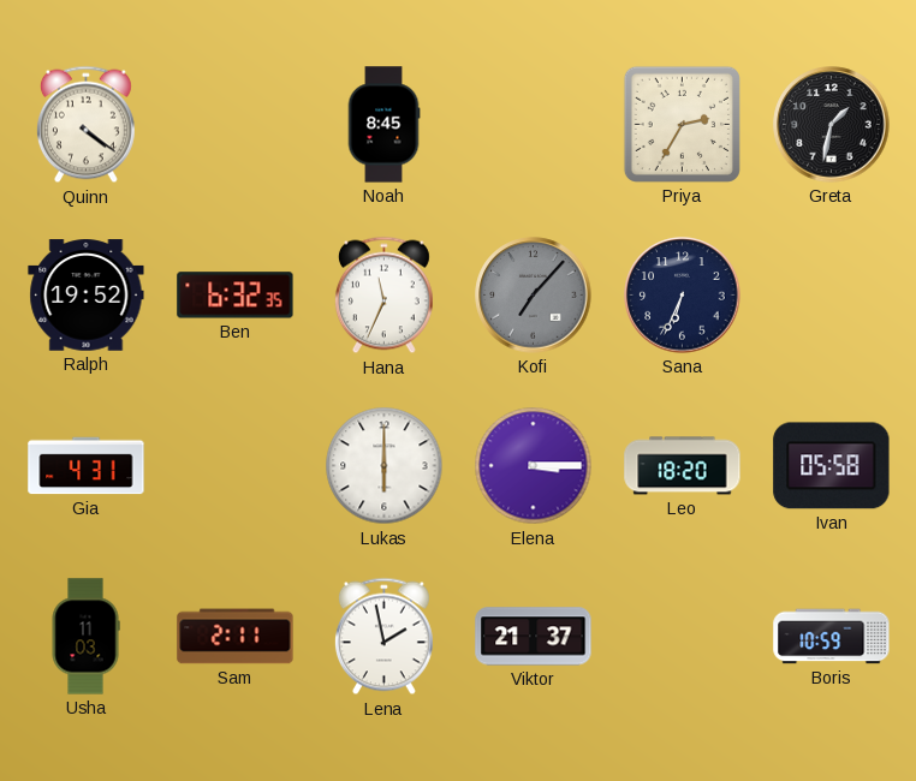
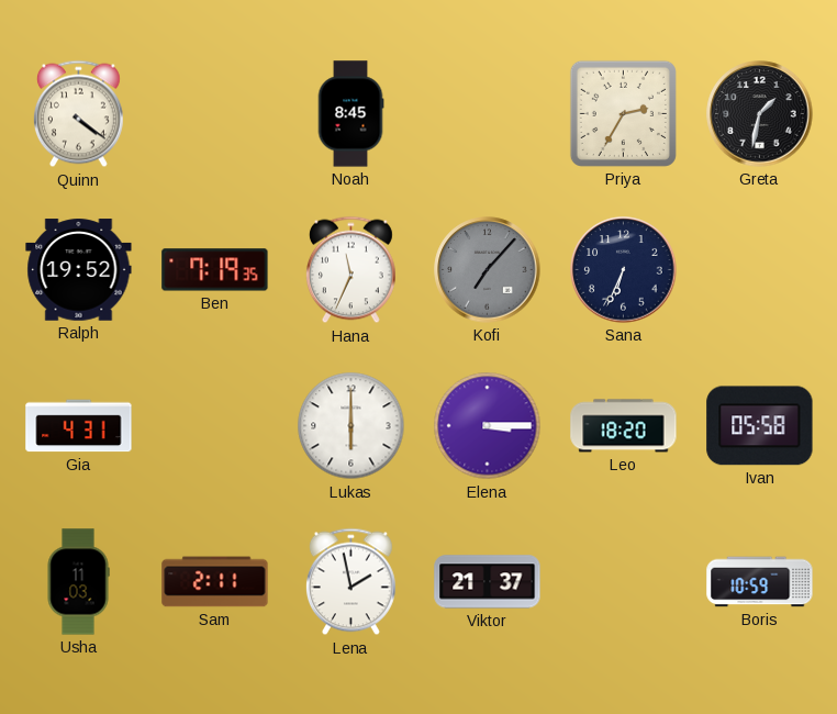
Ben: 6:32 -> 7:19 (215, 270)
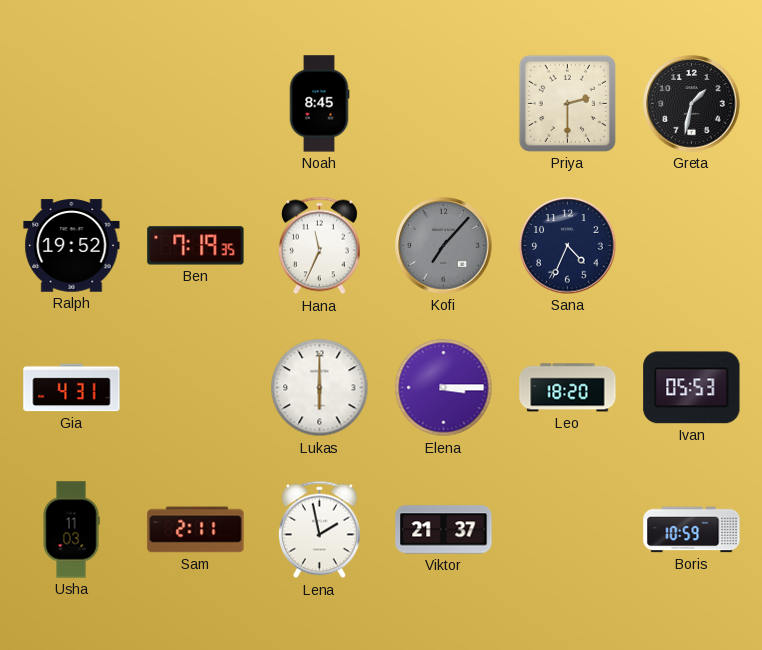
Quinn: 4:21 -> none (78, 114)
Priya: 2:35 -> 2:30 (567, 103)
Sana: 6:34 -> 4:34 (568, 246)
Ivan: 05:58 -> 05:53 (692, 388)
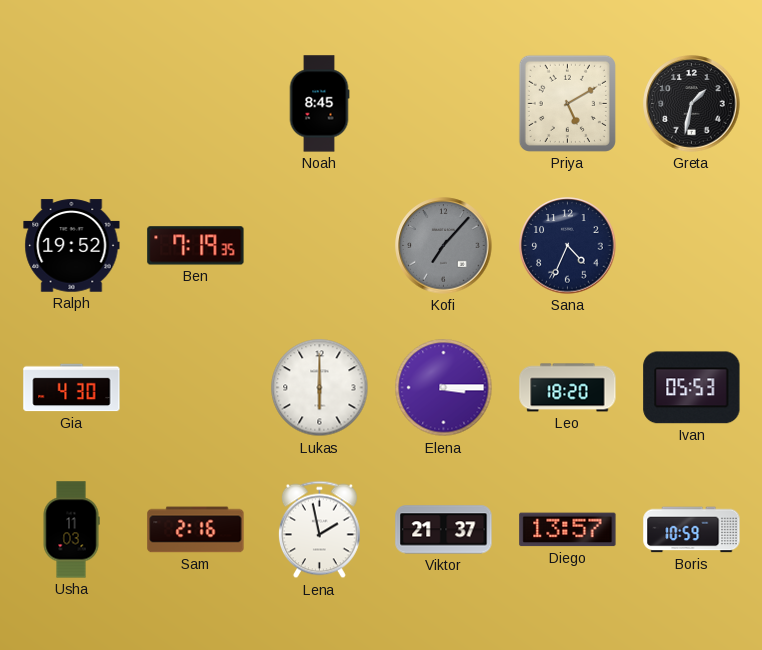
Priya: 2:30 -> 5:10 (567, 103)
Hana: 11:34 -> none (319, 246)
Gia: 4:31 -> 4:30 (72, 388)
Sam: 2:11 -> 2:16 (196, 530)
Diego: none -> 13:57 (568, 530)
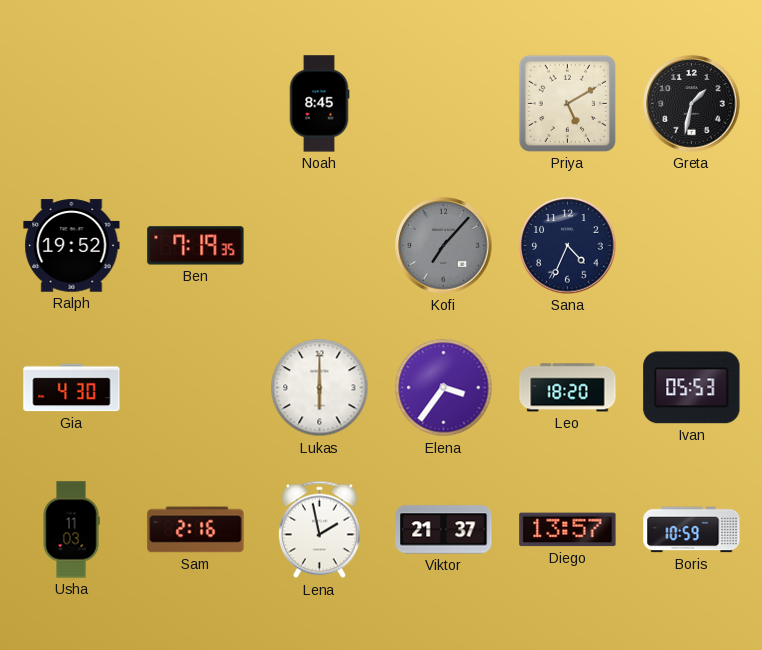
Elena: 3:15 -> 3:36 (444, 388)
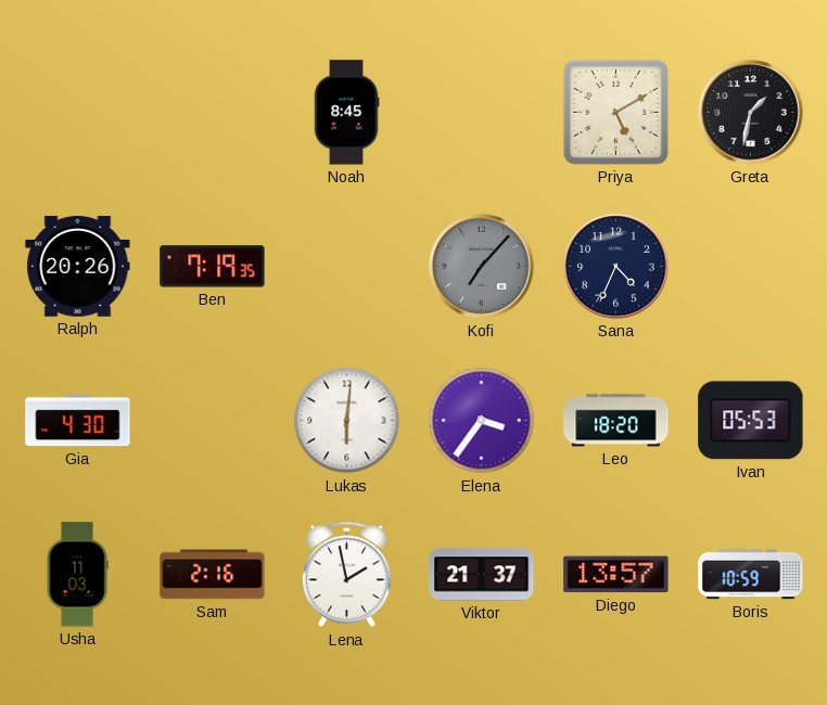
Ralph: 19:52 -> 20:26 (78, 267)
Lukas: 6:00 -> 6:01 (347, 421)
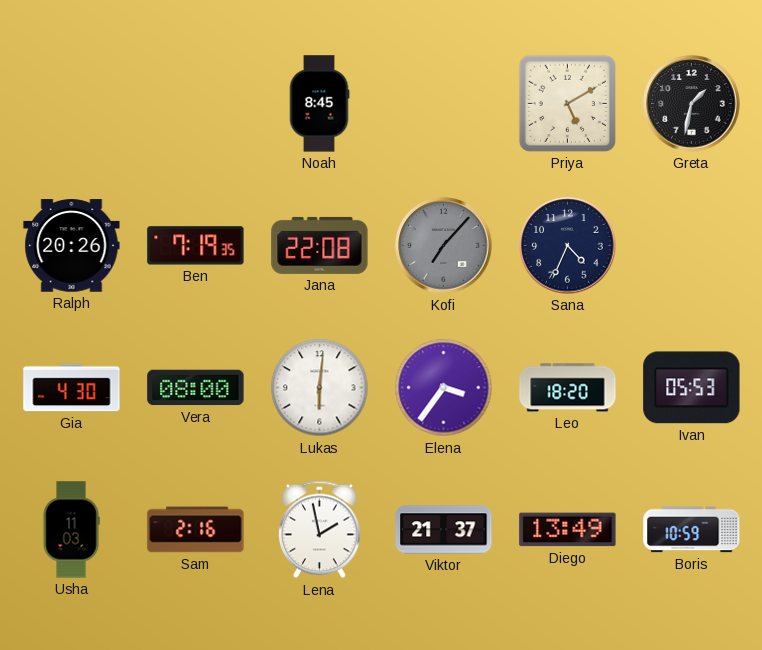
Jana: none -> 22:08 (320, 245)
Vera: none -> 08:00 (196, 388)
Diego: 13:57 -> 13:49 (568, 530)
